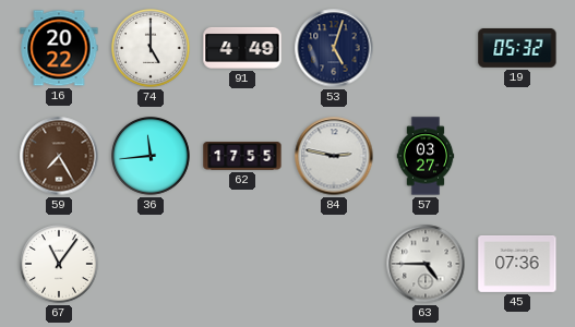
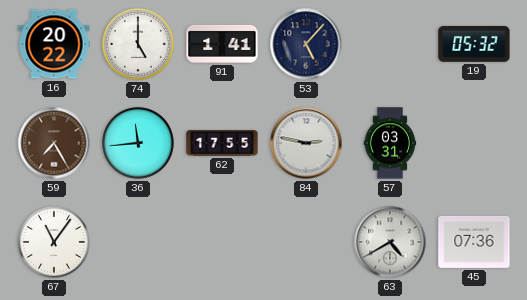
91: 4:49 -> 1:41 (222, 44)
53: 5:03 -> 5:07 (306, 44)
57: 03:27 -> 03:31 (390, 143)
63: 4:45 -> 4:40 (390, 242)
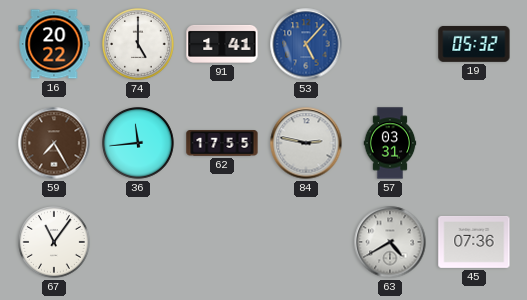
53 dial: navy -> blue (306, 44)
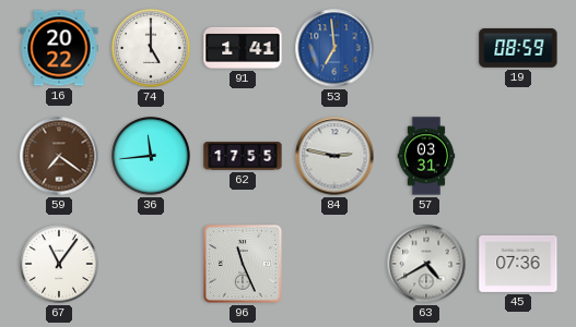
53: 5:07 -> 6:59 (334, 48)
19: 05:32 -> 08:59 (518, 48)
59: 7:25 -> 7:21 (59, 156)
96: none -> 11:26 (244, 265)
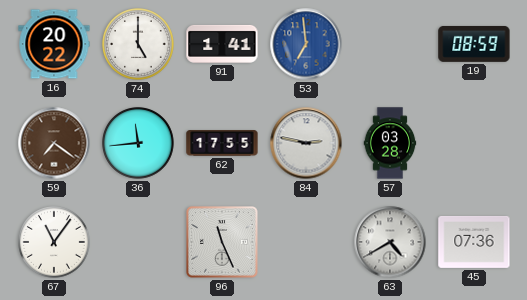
57: 03:31 -> 03:28 (390, 143)
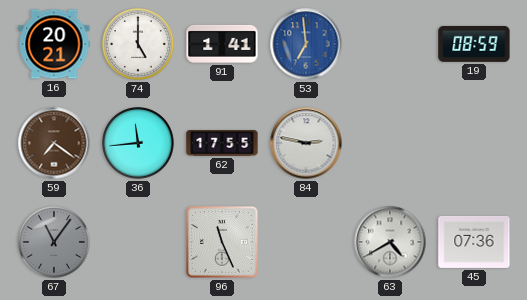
16: 20:22 -> 20:21 (54, 44)
57: 03:28 -> none (390, 143)
67 dial: white -> grey (55, 243)
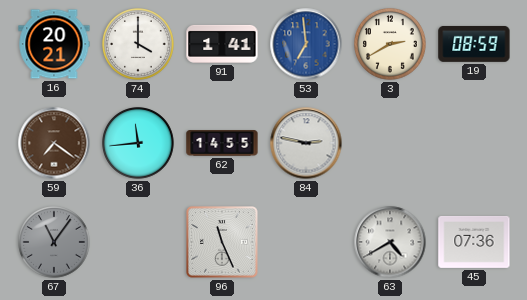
74: 5:00 -> 4:00 (139, 45)
3: none -> 2:40 (391, 45)
62: 17:55 -> 14:55 (222, 143)
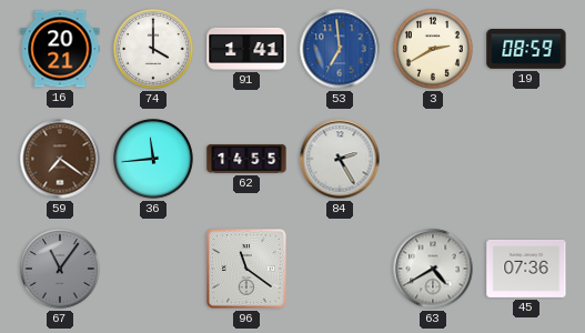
84: 2:47 -> 2:25 (340, 159)
96: 11:26 -> 11:21 (248, 270)
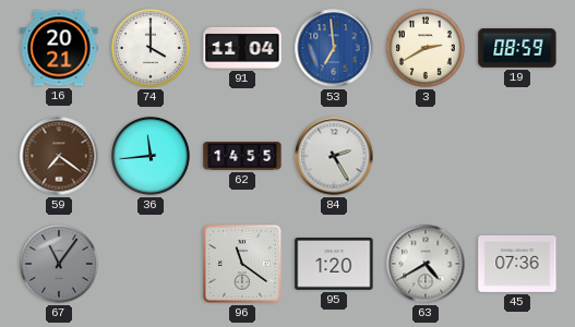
91: 1:41 -> 11:04 (242, 48)
95: none -> 1:20 (334, 264)
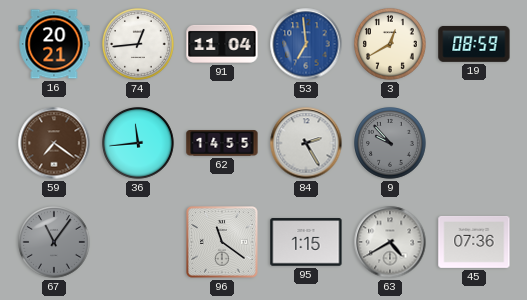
74: 4:00 -> 12:44 (139, 45)
3: 2:40 -> 12:40 (391, 45)
9: none -> 9:53 (391, 144)
95: 1:20 -> 1:15 (306, 242)
